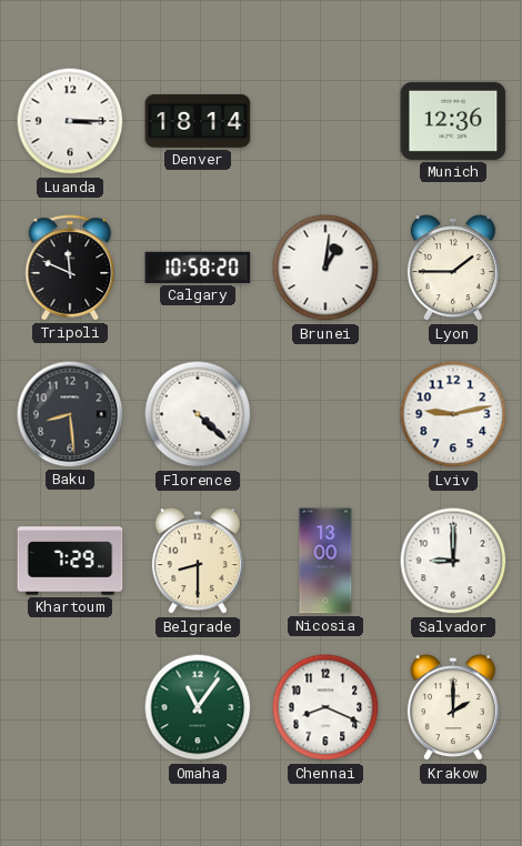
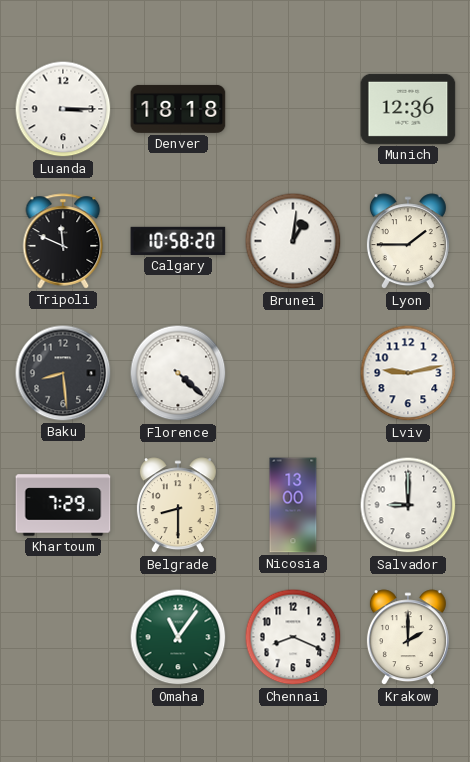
Denver: 18:14 -> 18:18 (178, 109)
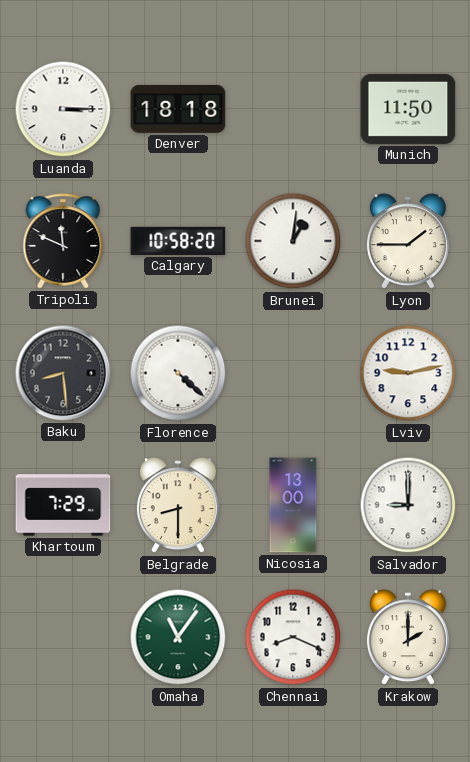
Munich: 12:36 -> 11:50 (408, 109)
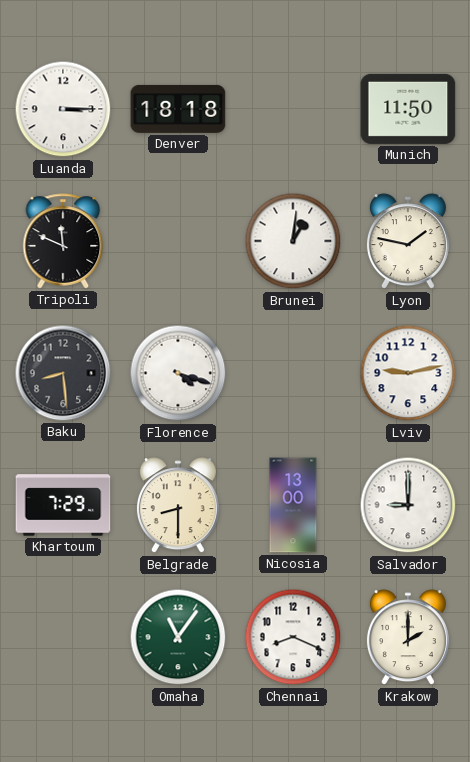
Calgary: 10:58 -> none (178, 241)
Lyon: 1:45 -> 1:47 (408, 242)
Florence: 4:22 -> 4:18 (178, 373)
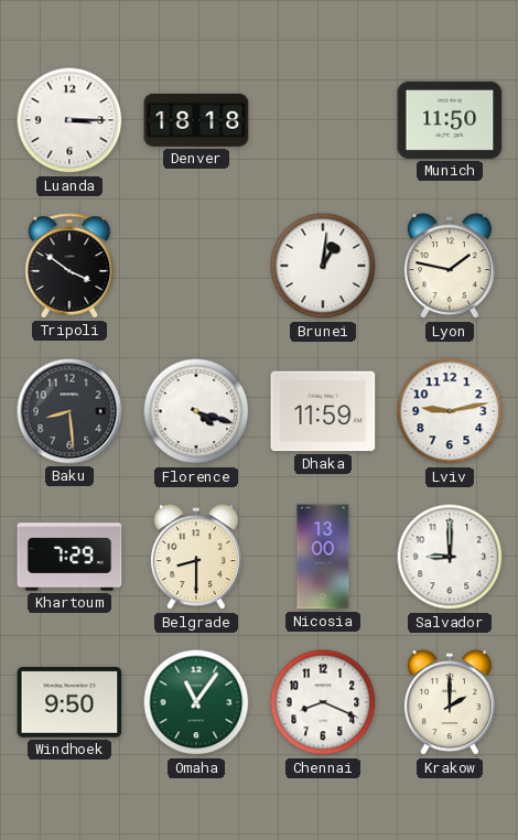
Tripoli: 11:49 -> 3:51 (69, 266)
Dhaka: none -> 11:59 (323, 411)
Windhoek: none -> 9:50 (69, 703)
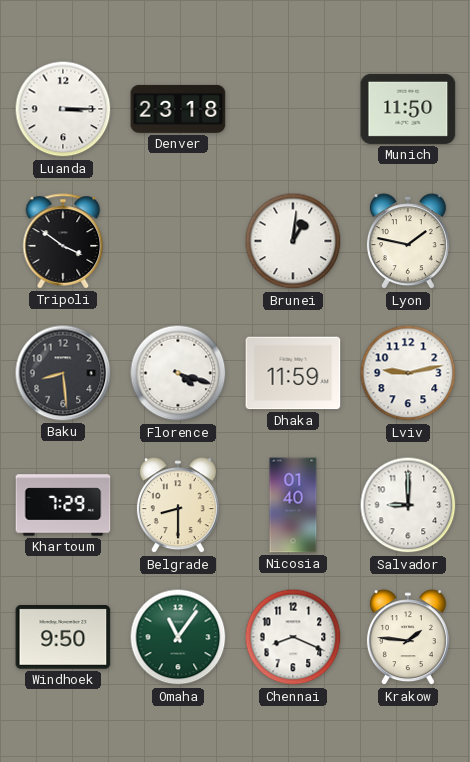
Denver: 18:18 -> 23:18 (178, 109)
Nicosia: 13:00 -> 01:40 (293, 505)
Krakow: 2:00 -> 1:46 (408, 638)
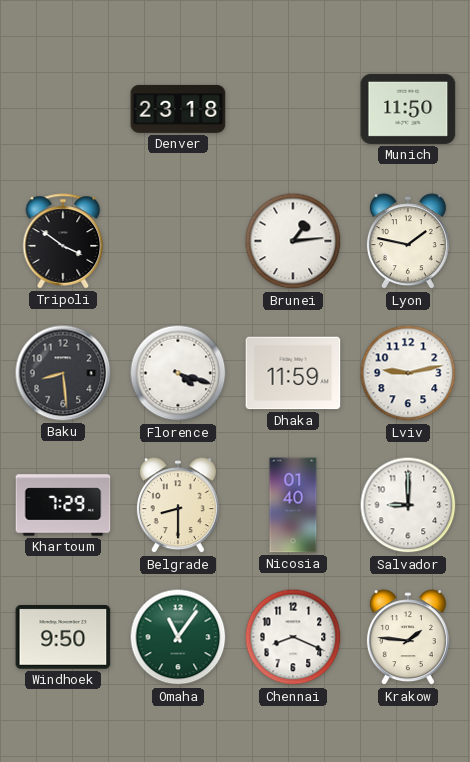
Luanda: 3:15 -> none (63, 109)
Brunei: 1:01 -> 1:14 (293, 241)
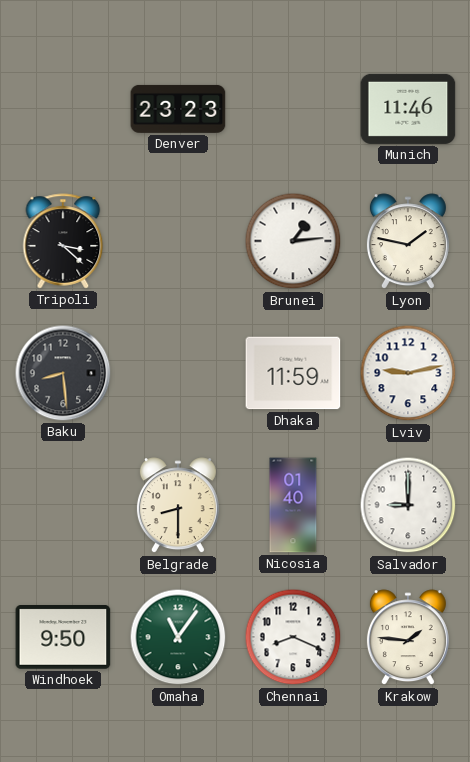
Denver: 23:18 -> 23:23 (178, 109)
Munich: 11:50 -> 11:46 (408, 109)
Tripoli: 3:51 -> 3:22 (63, 241)
Florence: 4:18 -> none (178, 373)
Khartoum: 7:29 -> none (63, 505)
